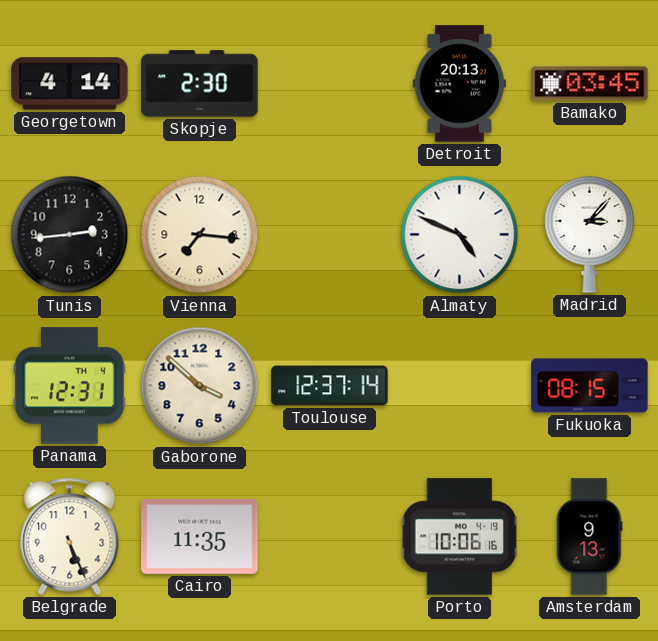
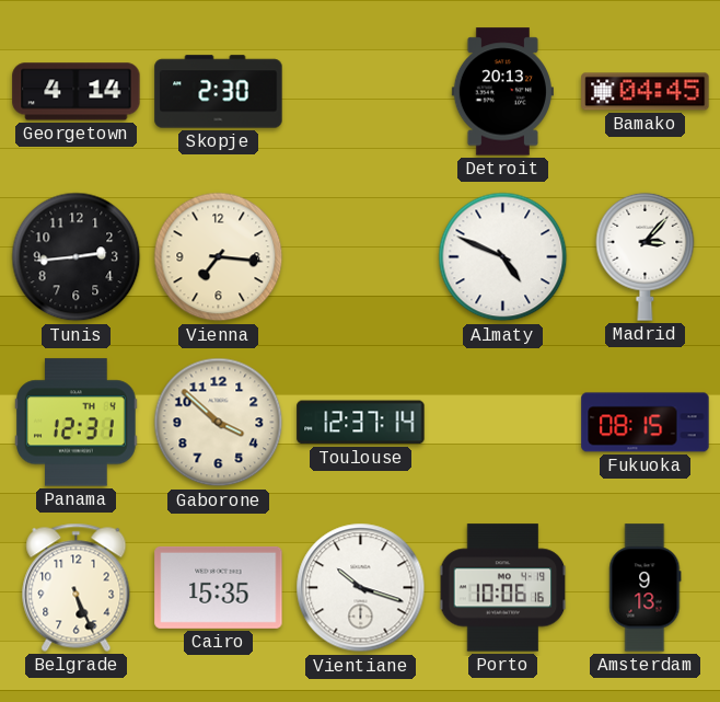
Bamako: 03:45 -> 04:45 (646, 92)
Cairo: 11:35 -> 15:35 (219, 587)
Vientiane: none -> 10:18 (361, 588)
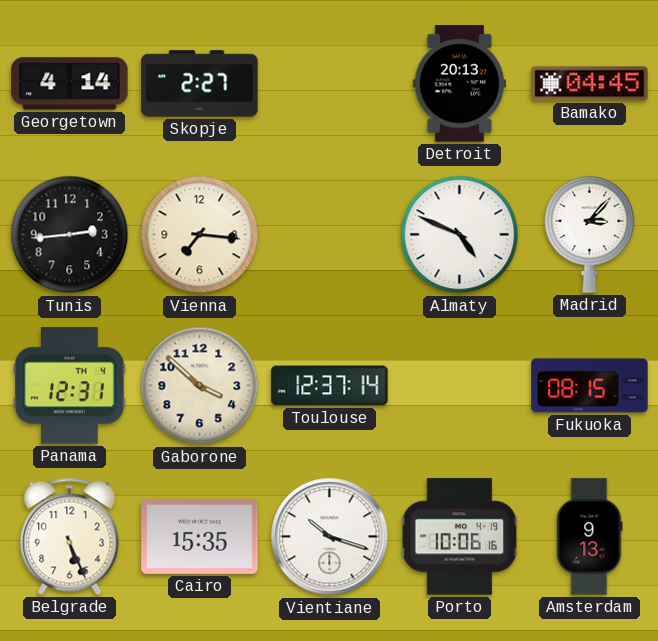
Skopje: 2:30 -> 2:27 (200, 84)
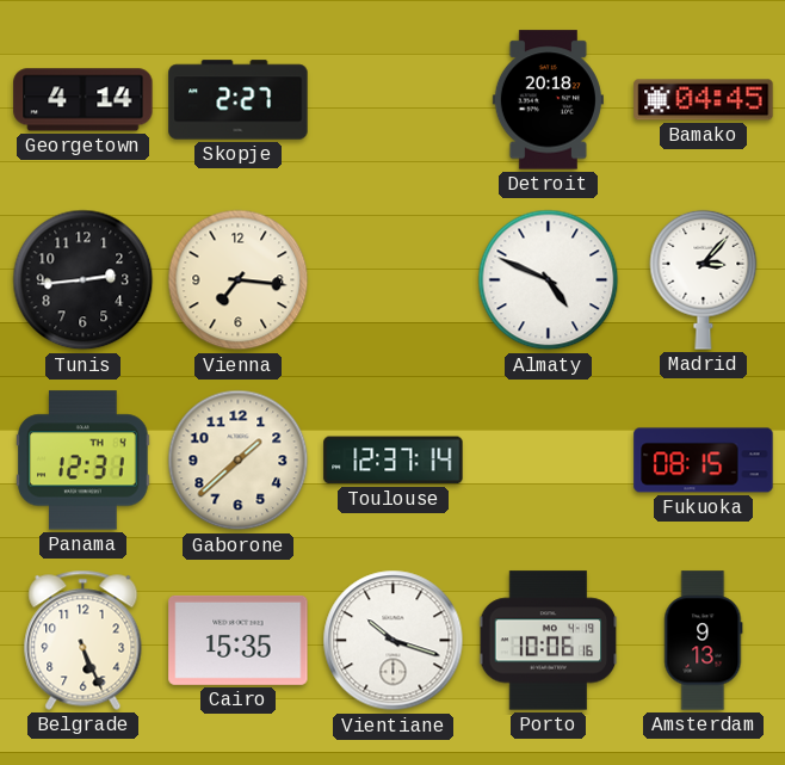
Detroit: 20:13 -> 20:18 (548, 100)
Gaborone: 3:52 -> 1:38 (239, 461)
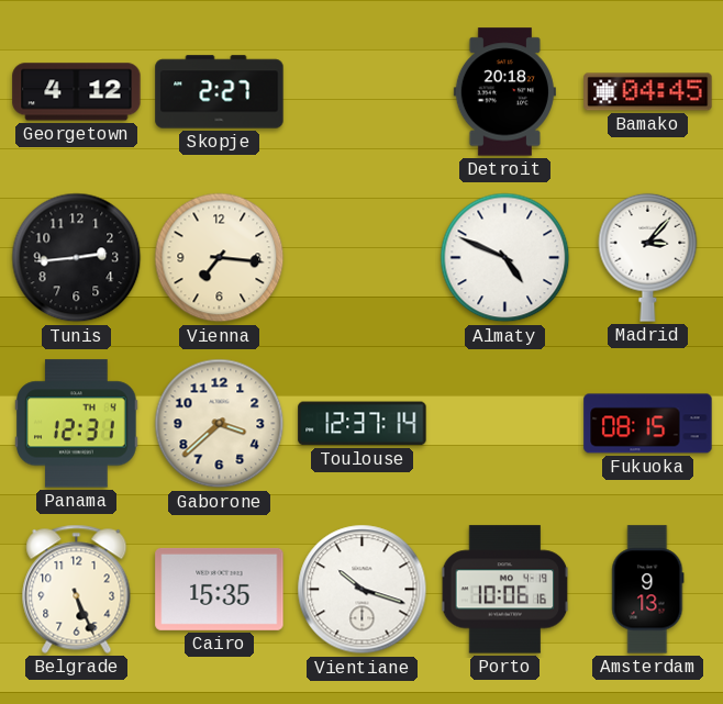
Georgetown: 4:14 -> 4:12 (77, 92)
Gaborone: 1:38 -> 3:38 (220, 424)
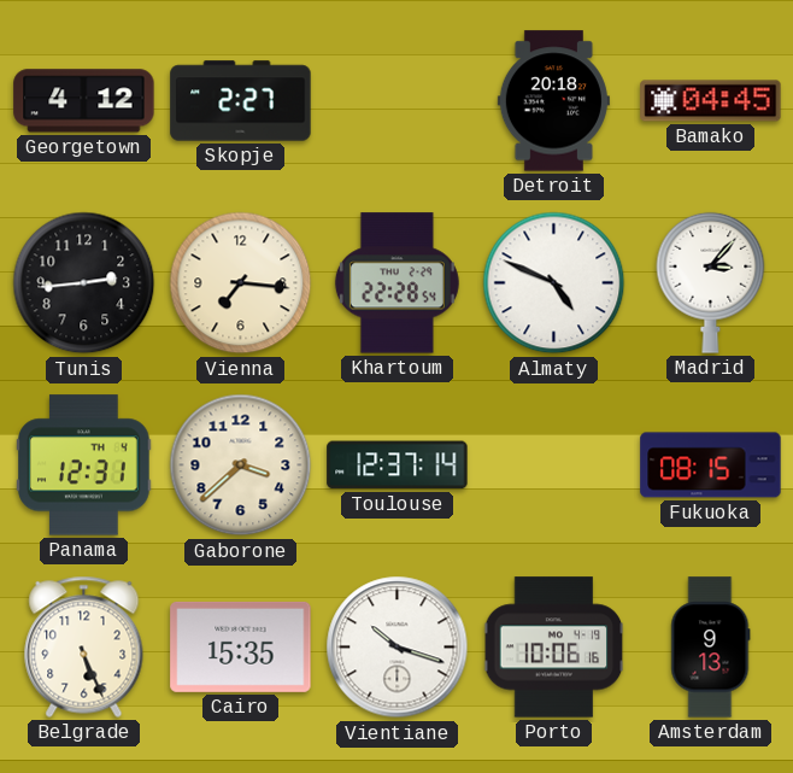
Khartoum: none -> 22:28 (397, 283)
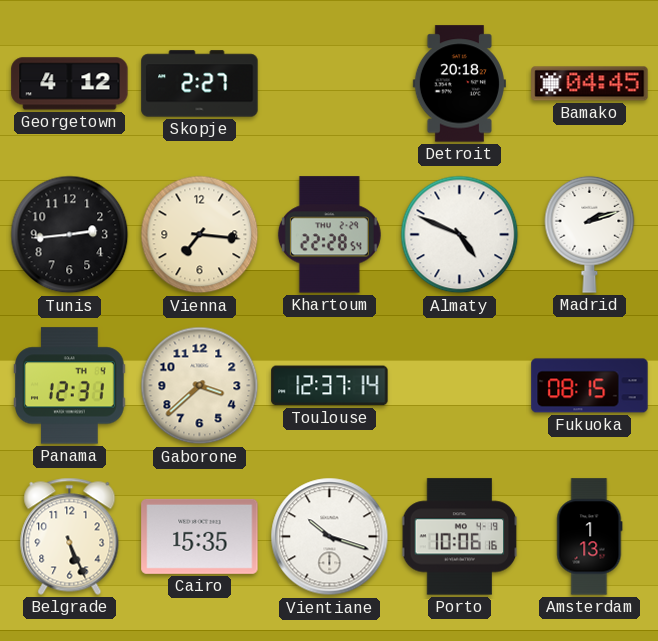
Madrid: 3:07 -> 2:12 (590, 234)
Amsterdam: 9:13 -> 1:13 (590, 537)
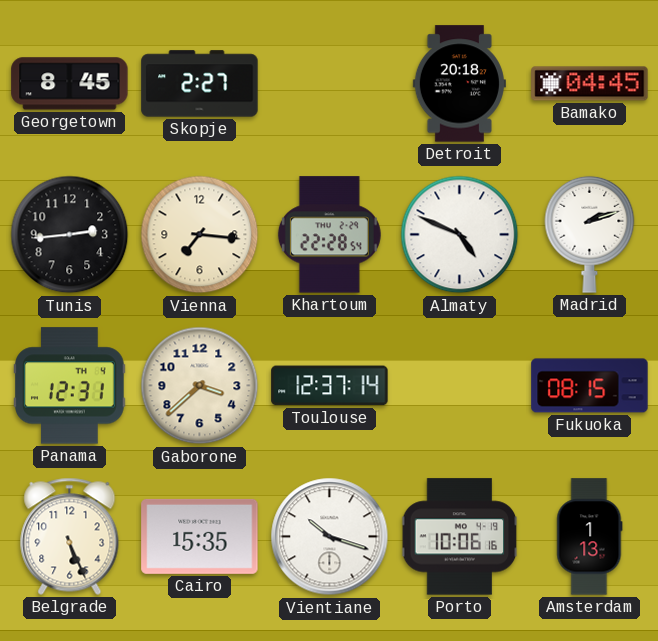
Georgetown: 4:12 -> 8:45 (70, 84)
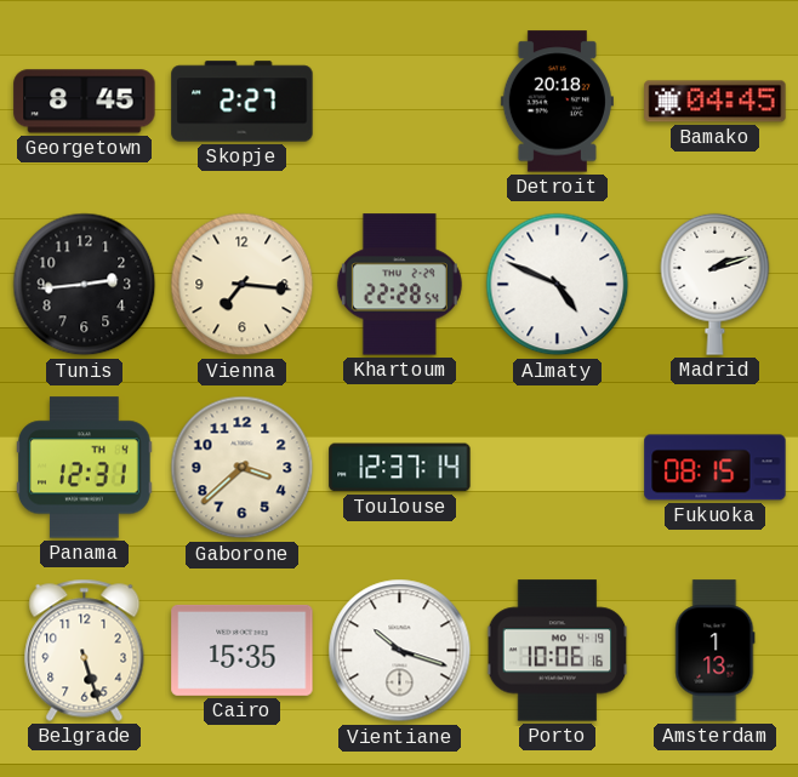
Belgrade: 5:26 -> 5:27 (85, 650)
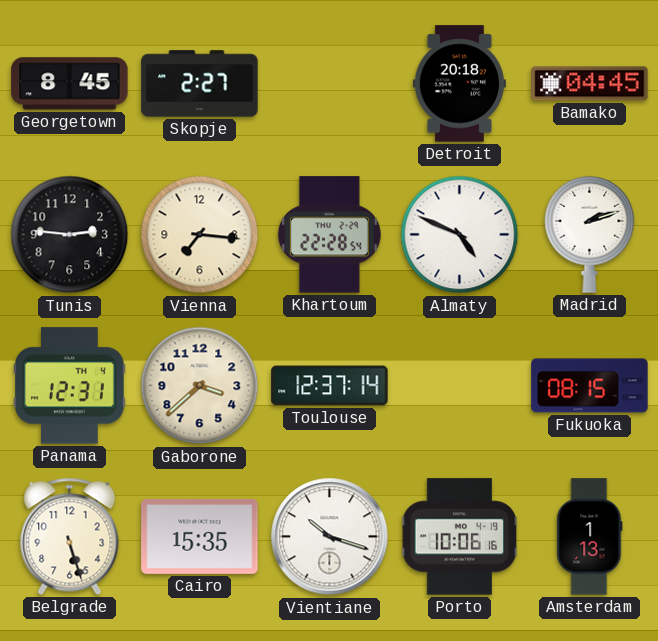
Tunis: 2:44 -> 2:46 (70, 235)
